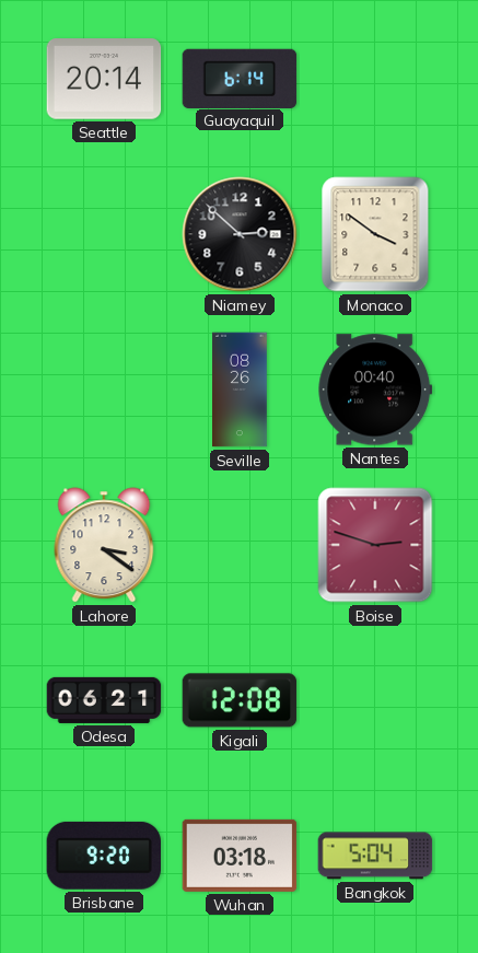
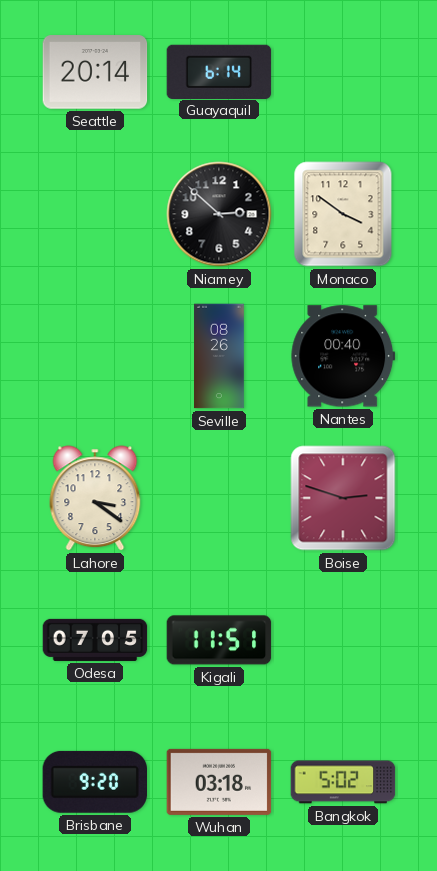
Odesa: 06:21 -> 07:05 (95, 640)
Kigali: 12:08 -> 11:51 (219, 640)
Bangkok: 5:04 -> 5:02 (343, 782)
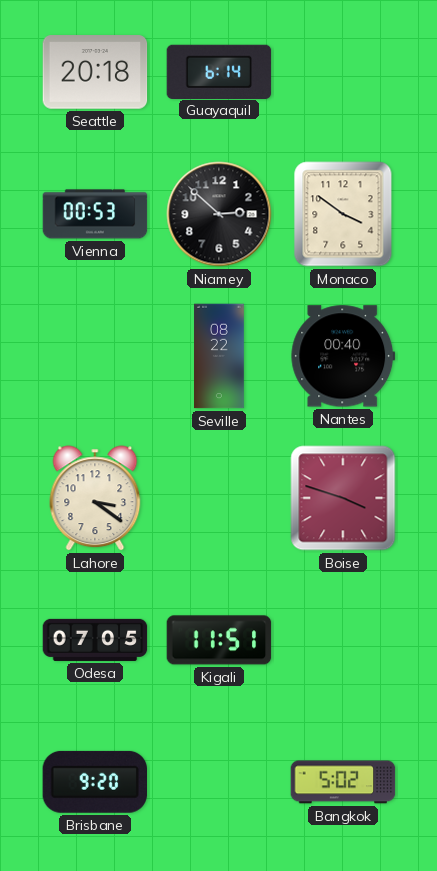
Seattle: 20:14 -> 20:18 (95, 72)
Vienna: none -> 00:53 (95, 214)
Seville: 08:26 -> 08:22 (219, 356)
Boise: 2:48 -> 3:48 (343, 498)
Wuhan: 03:18 -> none (219, 782)
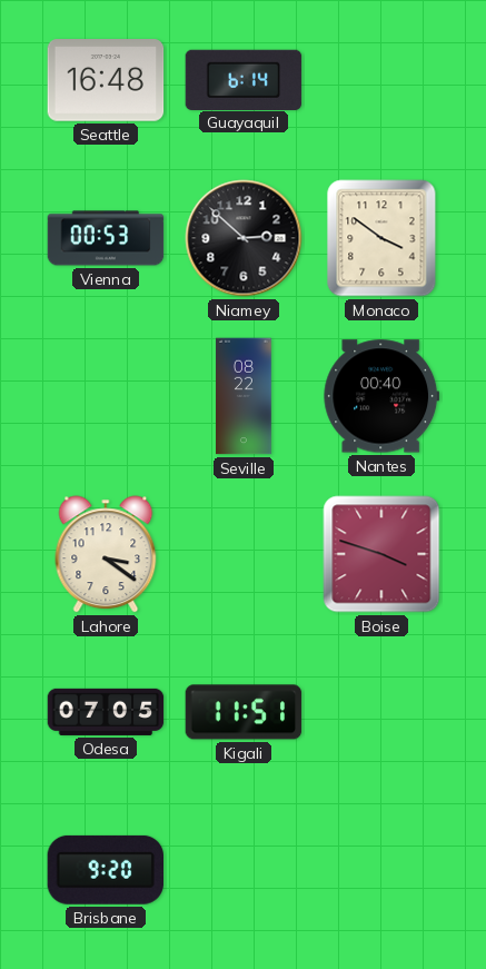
Seattle: 20:18 -> 16:48 (106, 80)
Bangkok: 5:02 -> none (343, 782)
